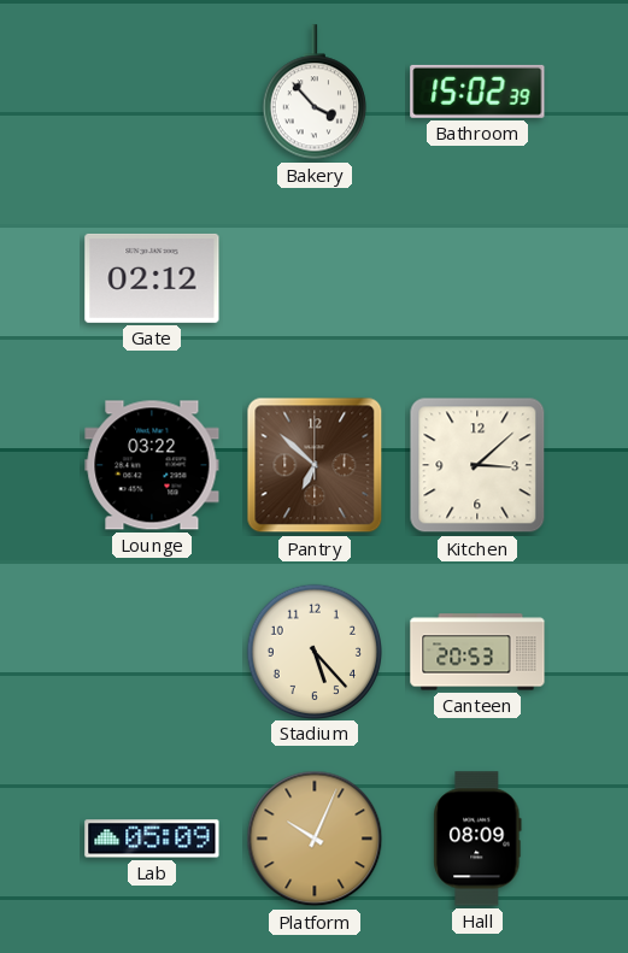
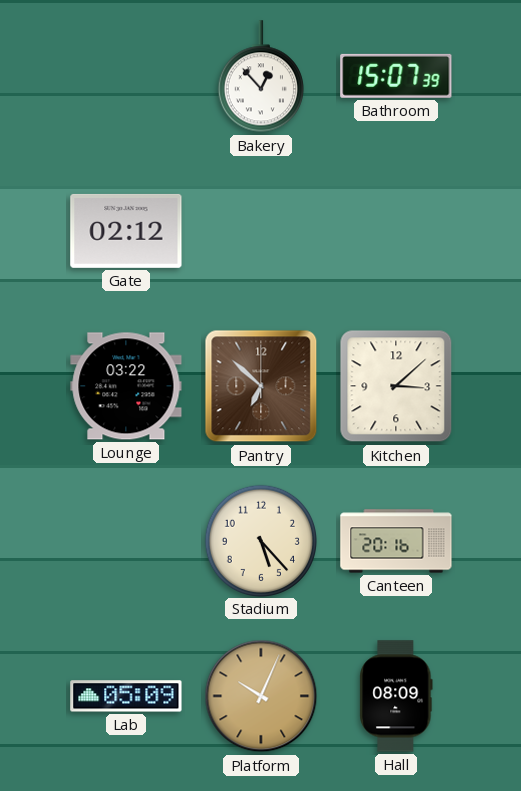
Bakery: 3:53 -> 12:53 (261, 77)
Bathroom: 15:02 -> 15:07 (396, 76)
Canteen: 20:53 -> 20:16 (396, 541)
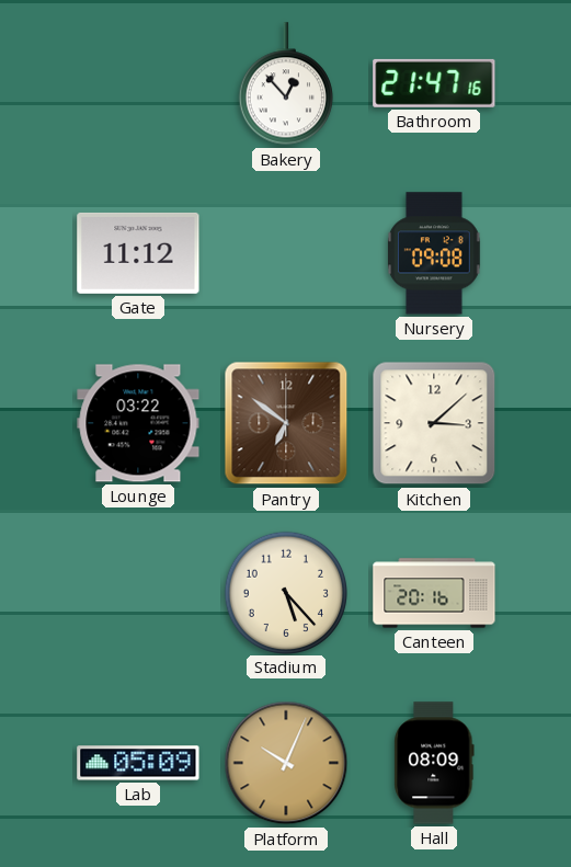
Bathroom: 15:07 -> 21:47 (434, 83)
Gate: 02:12 -> 11:12 (138, 253)
Nursery: none -> 09:08 (434, 253)
Pantry: 6:52 -> 6:51 (286, 423)
